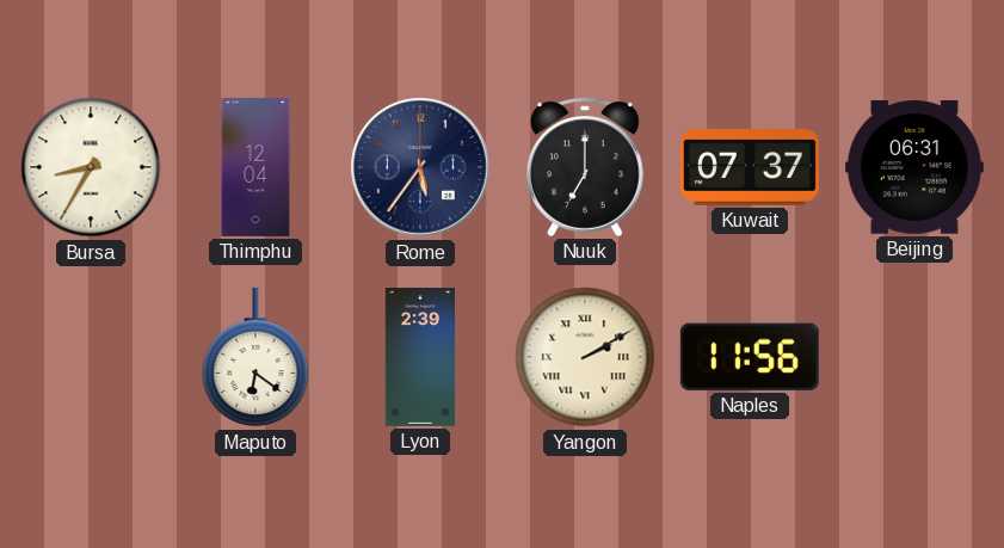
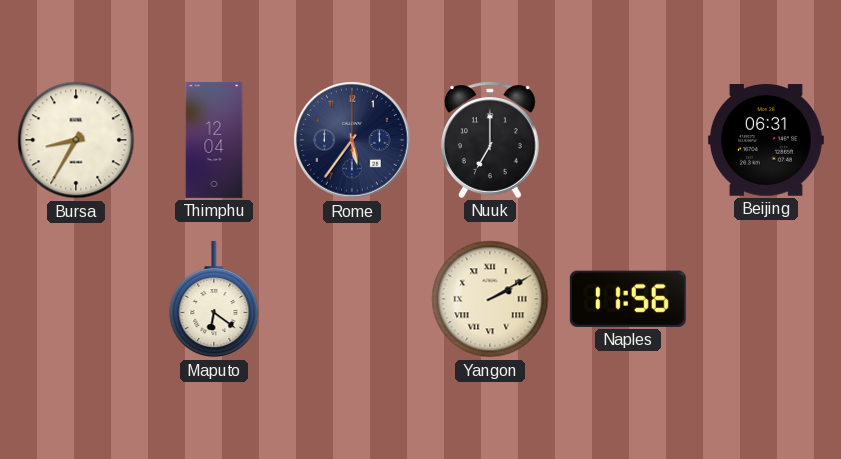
Kuwait: 07:37 -> none (750, 167)
Lyon: 2:39 -> none (420, 357)
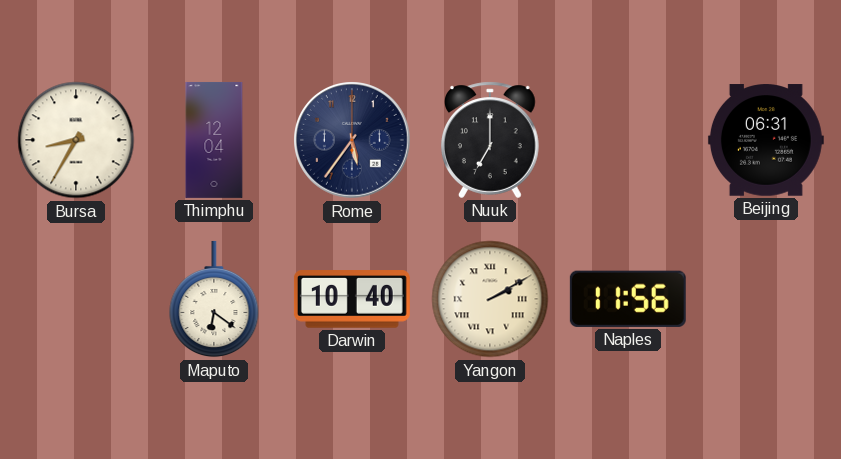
Darwin: none -> 10:40 (352, 299)
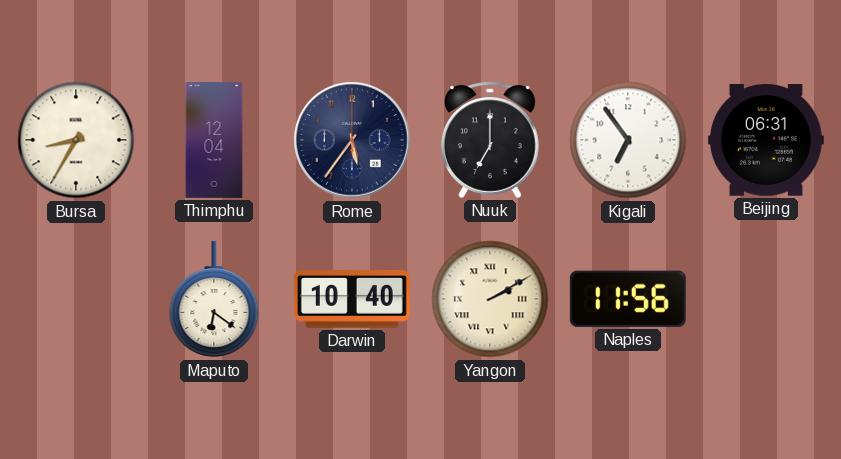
Kigali: none -> 6:54 (628, 140)
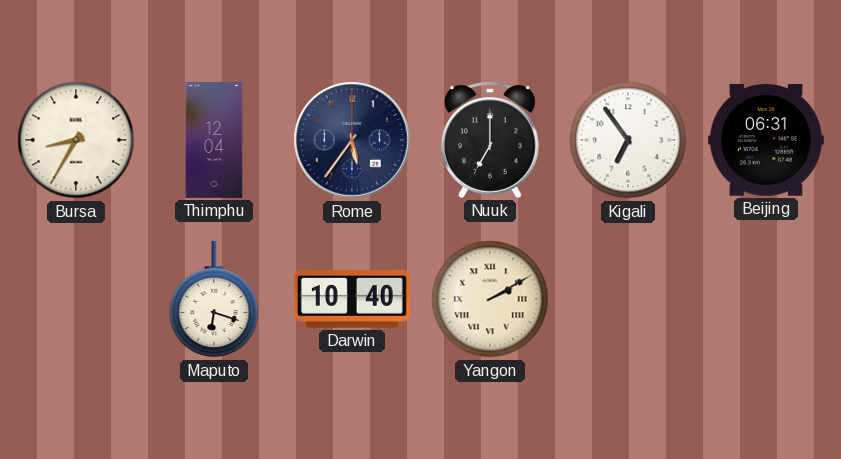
Maputo: 6:21 -> 6:18 (214, 299)
Naples: 11:56 -> none (628, 299)
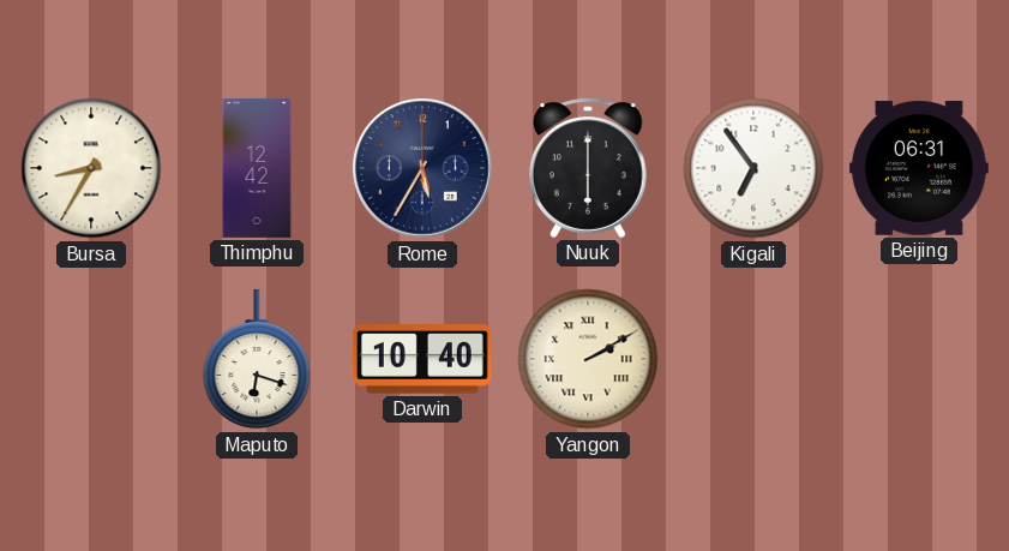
Thimphu: 12:04 -> 12:42 (257, 168)
Rome: 5:36 -> 5:35 (422, 168)
Nuuk: 7:00 -> 6:00 (589, 168)
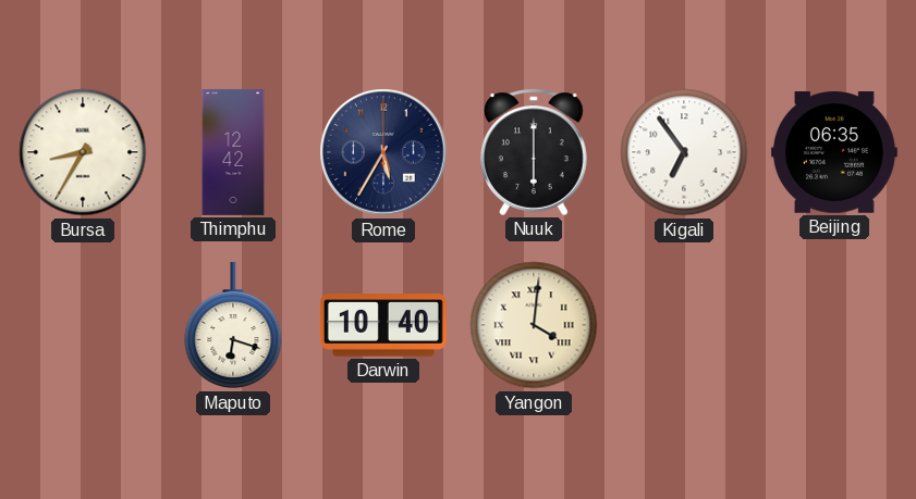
Beijing: 06:31 -> 06:35 (834, 152)
Yangon: 2:10 -> 4:01 (534, 325)
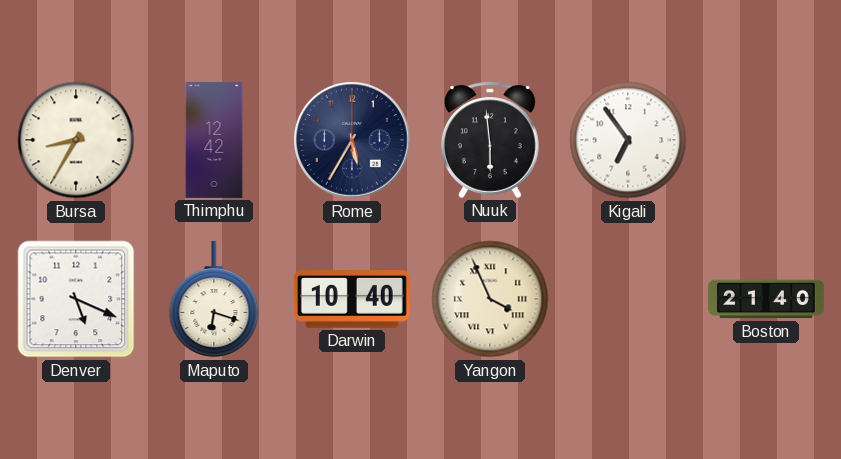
Nuuk: 6:00 -> 5:59 (491, 140)
Beijing: 06:35 -> none (834, 152)
Denver: none -> 5:19 (76, 299)
Yangon: 4:01 -> 3:56 (490, 299)
Boston: none -> 21:40 (766, 299)
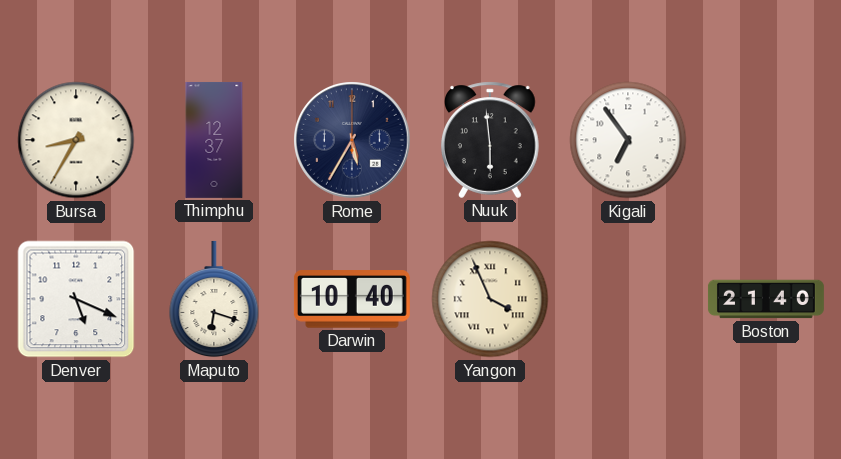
Thimphu: 12:42 -> 12:37 (214, 140)
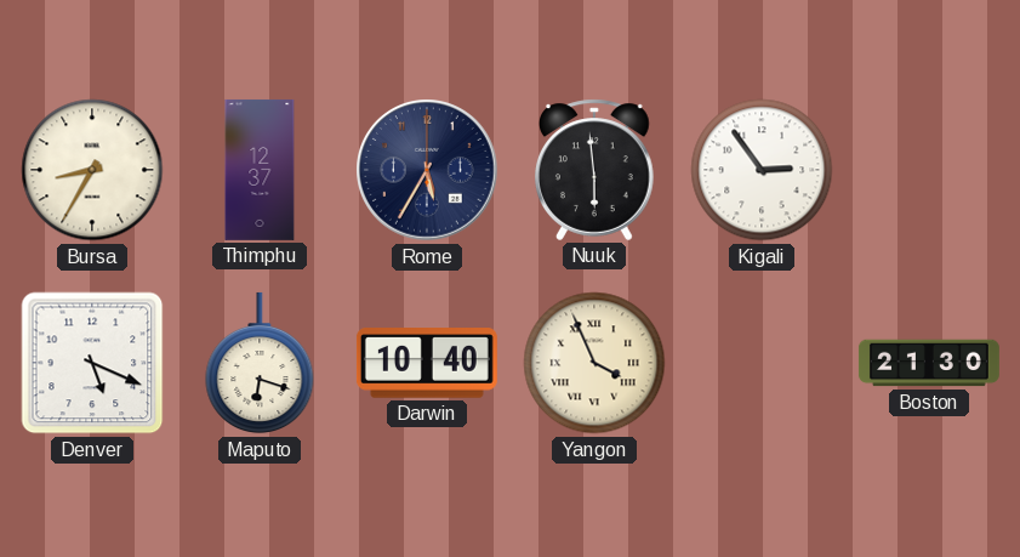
Kigali: 6:54 -> 2:54 (762, 170)
Boston: 21:40 -> 21:30 (929, 363)
